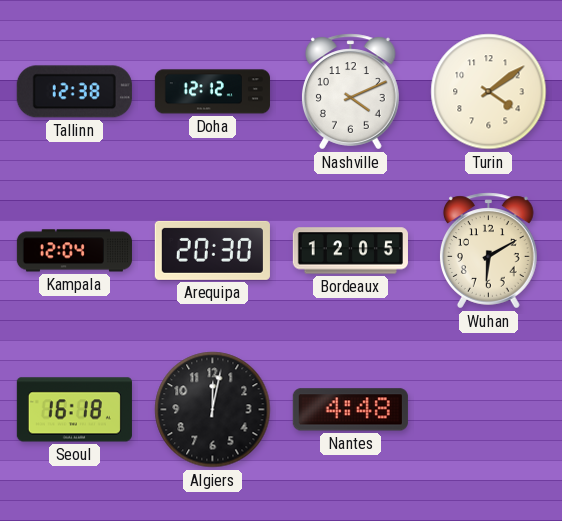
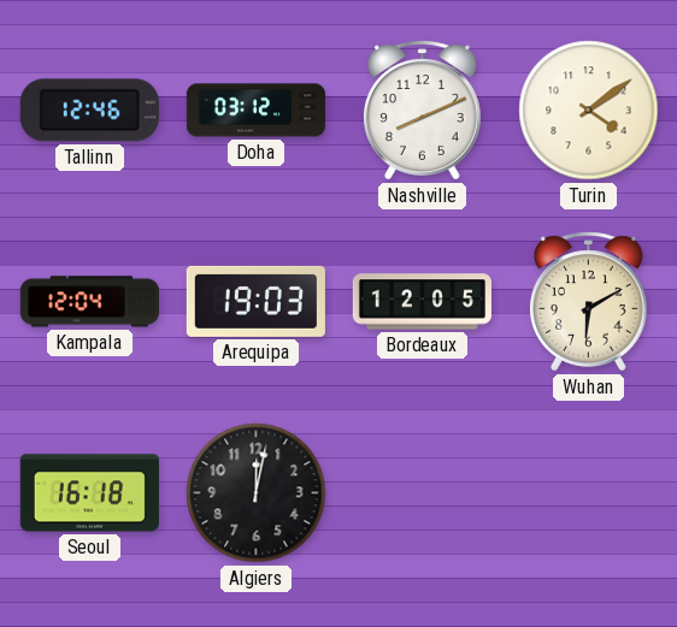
Tallinn: 12:38 -> 12:46 (89, 111)
Doha: 12:12 -> 03:12 (255, 111)
Nashville: 4:11 -> 8:11 (422, 111)
Arequipa: 20:30 -> 19:03 (255, 301)
Nantes: 4:48 -> none (350, 410)
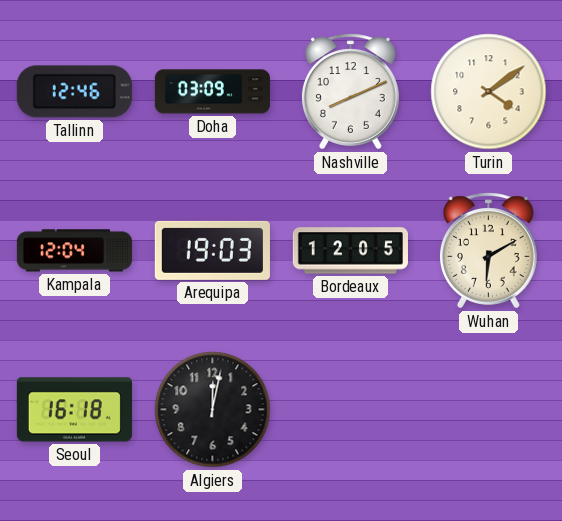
Doha: 03:12 -> 03:09 (212, 92)
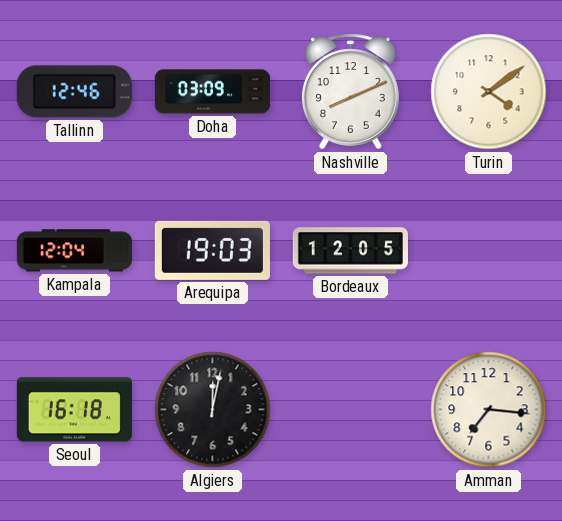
Wuhan: 6:10 -> none (488, 251)
Amman: none -> 7:16 (489, 410)
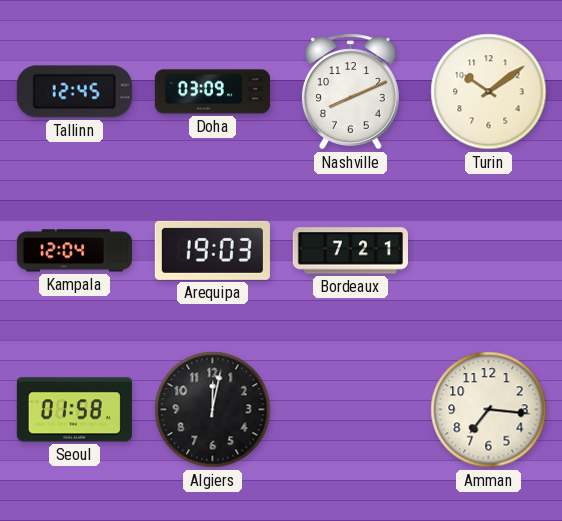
Tallinn: 12:46 -> 12:45 (74, 92)
Turin: 4:09 -> 10:09 (489, 92)
Bordeaux: 12:05 -> 7:21 (350, 251)
Seoul: 16:18 -> 01:58 (74, 410)
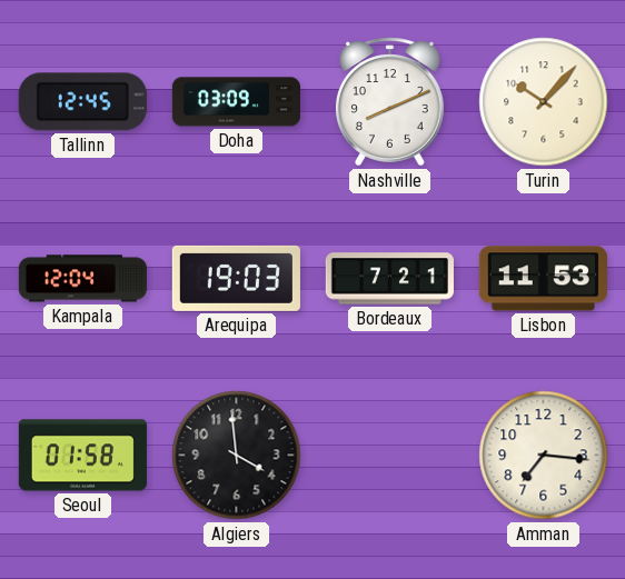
Turin: 10:09 -> 10:07 (544, 102)
Lisbon: none -> 11:53 (543, 279)
Algiers: 12:02 -> 3:59 (237, 456)
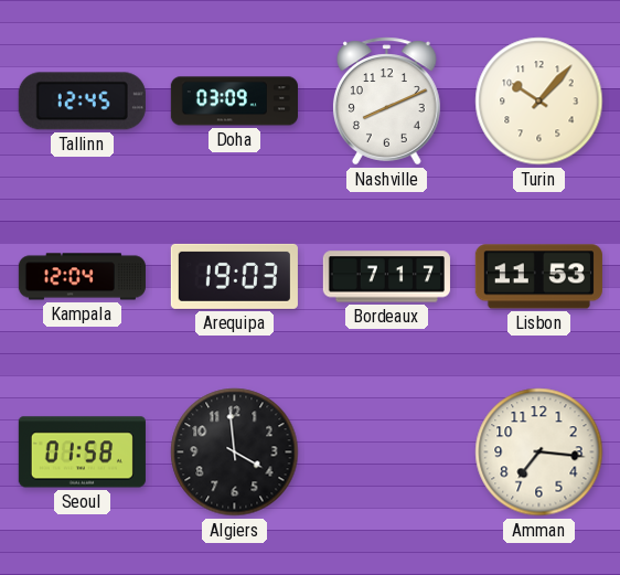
Bordeaux: 7:21 -> 7:17 (386, 277)
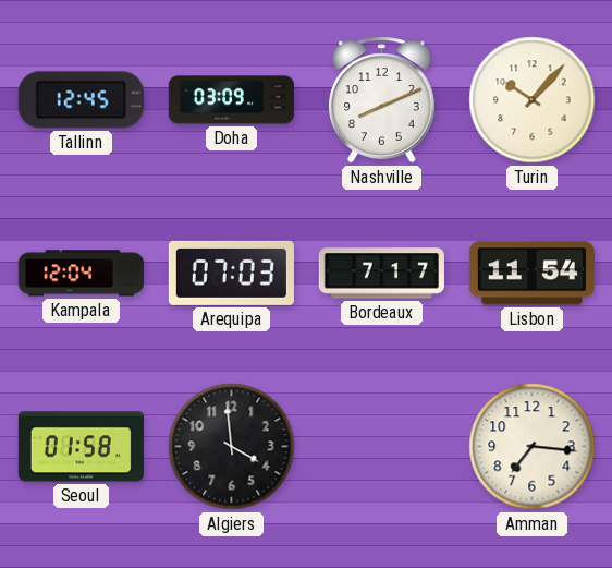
Arequipa: 19:03 -> 07:03 (231, 273)
Lisbon: 11:53 -> 11:54 (531, 274)
